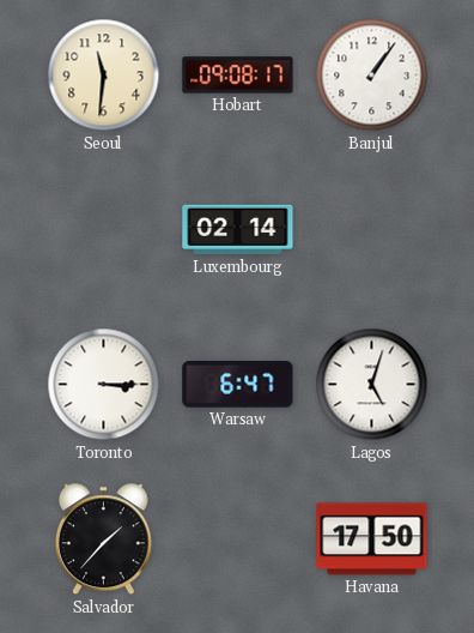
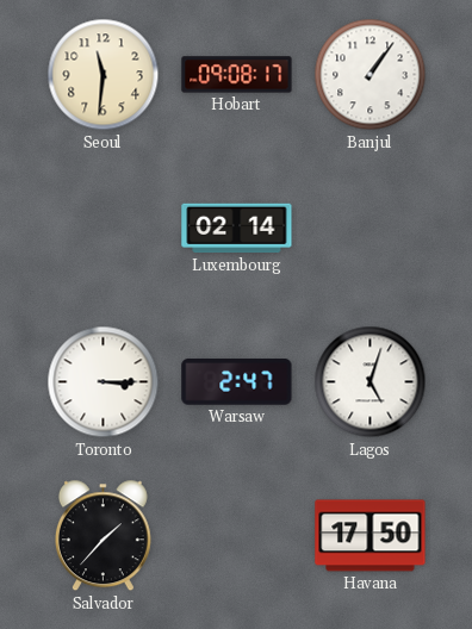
Warsaw: 6:47 -> 2:47 (237, 382)
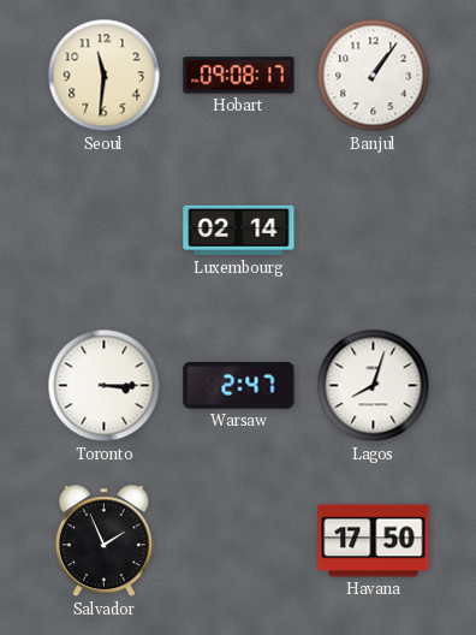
Lagos: 5:03 -> 8:03 (374, 386)
Salvador: 1:37 -> 1:56 (103, 541)
